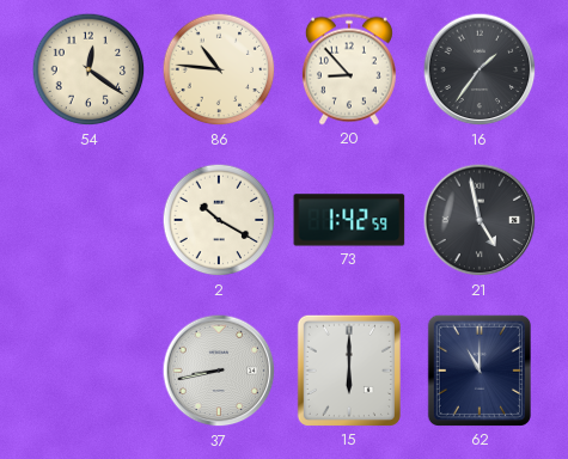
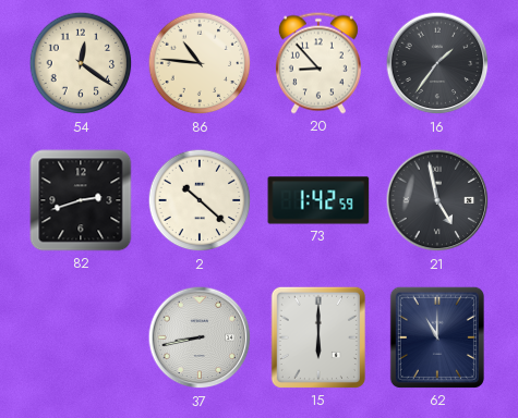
82: none -> 2:42 (81, 200)
2: 10:20 -> 10:22 (200, 200)
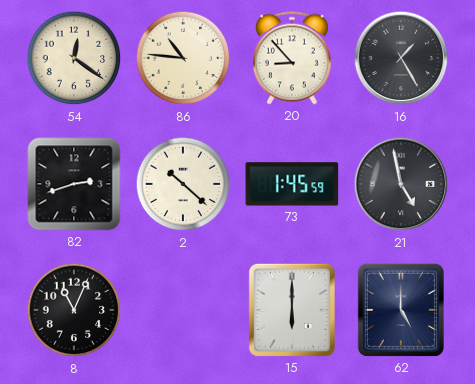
16: 1:36 -> 1:25 (401, 58)
73: 1:42 -> 1:45 (292, 184)
8: none -> 11:04 (74, 310)
37: 8:43 -> none (200, 337)
62: 11:00 -> 5:00 (401, 310)
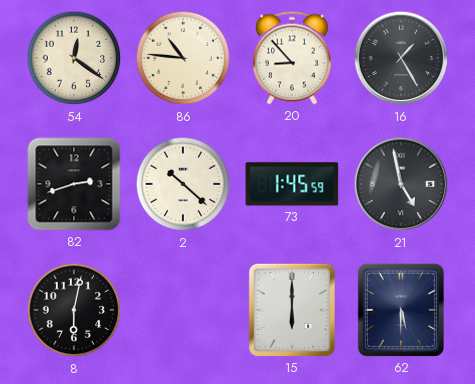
8: 11:04 -> 6:02 (74, 310)
62: 5:00 -> 5:30 (401, 310)
